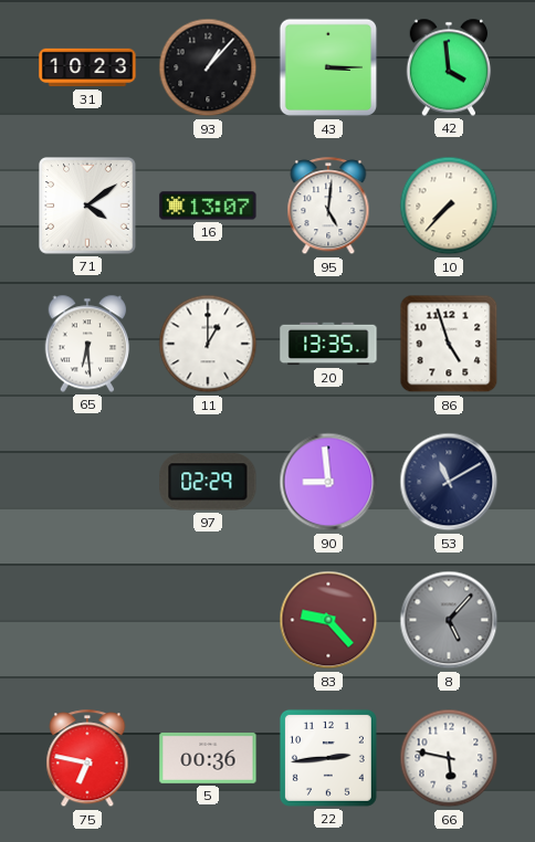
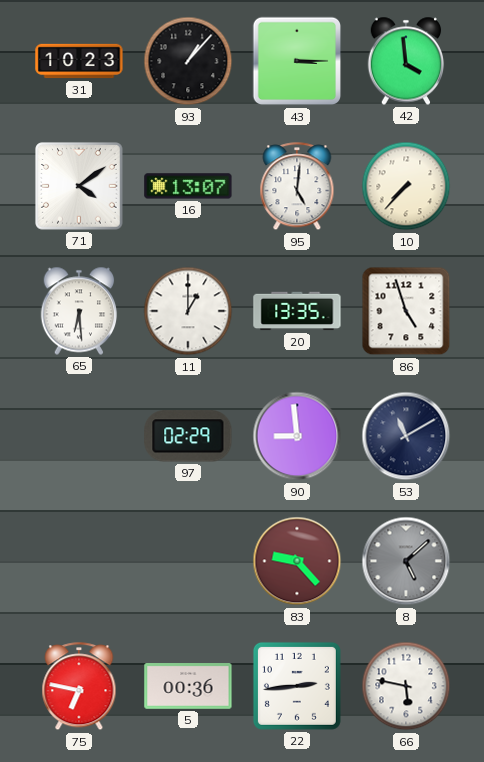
8: 5:07 -> 5:08 (406, 561)
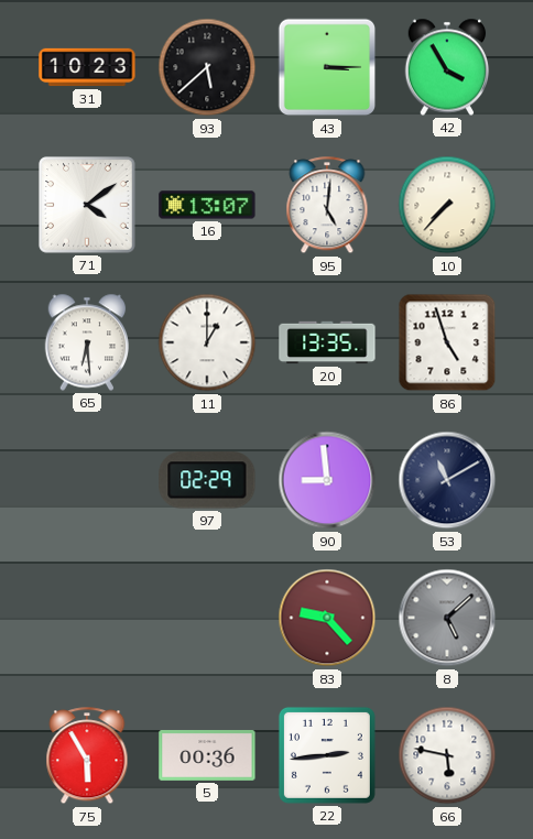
93: 1:07 -> 5:38 (207, 67)
42: 3:59 -> 3:55 (447, 67)
75: 6:47 -> 5:55 (87, 756)
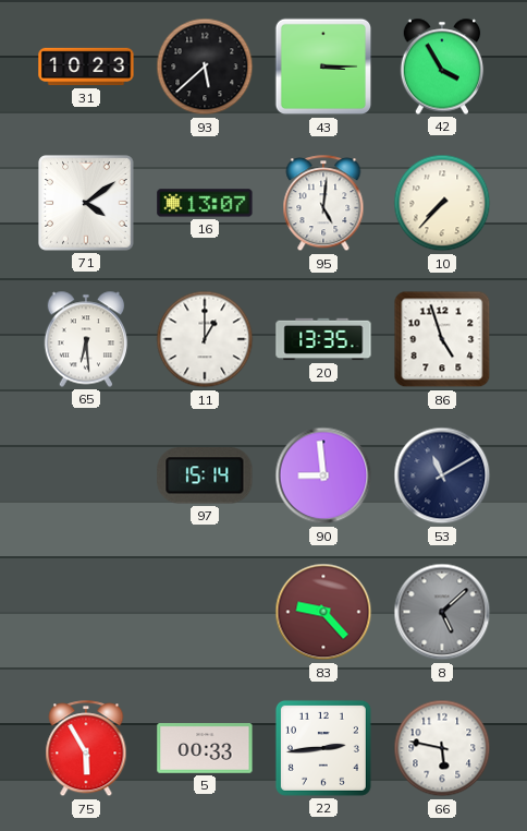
97: 02:29 -> 15:14 (205, 475)
5: 00:36 -> 00:33 (205, 749)
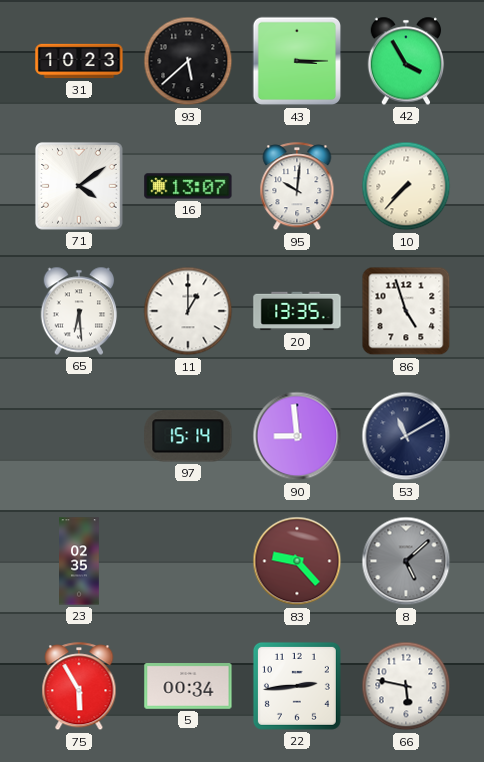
95: 5:01 -> 10:01 (297, 187)
23: none -> 02:35 (79, 561)
5: 00:33 -> 00:34 (188, 687)
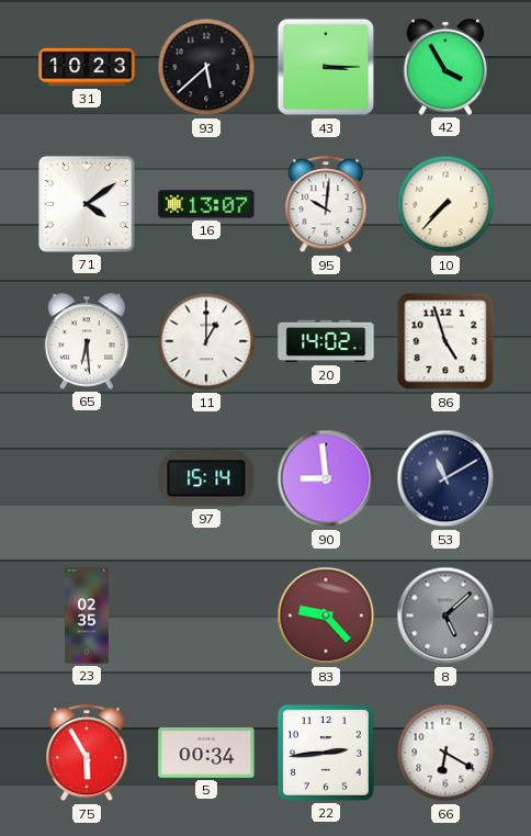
20: 13:35 -> 14:02 (326, 341)
66: 5:47 -> 6:20 (445, 753)
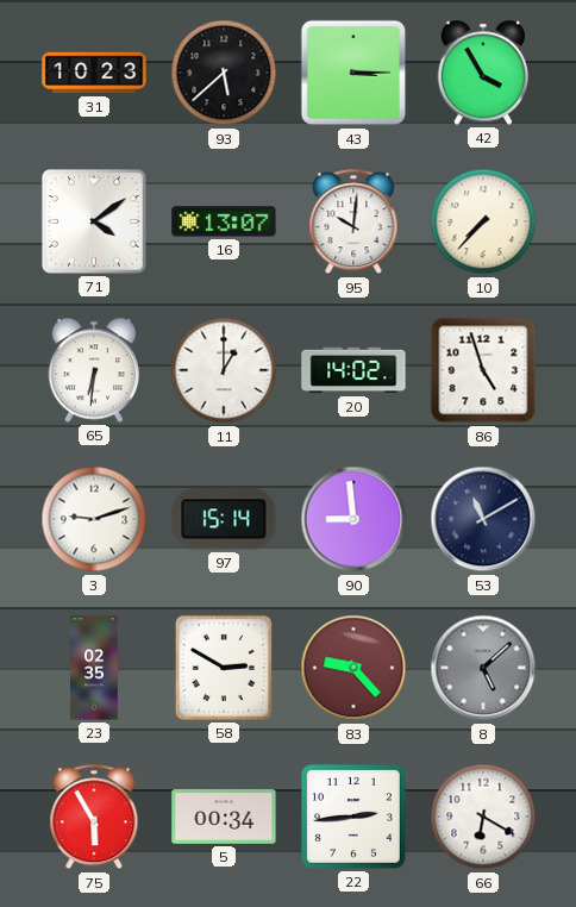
65: 6:29 -> 6:31 (94, 370)
3: none -> 9:12 (94, 519)
58: none -> 2:50 (224, 668)
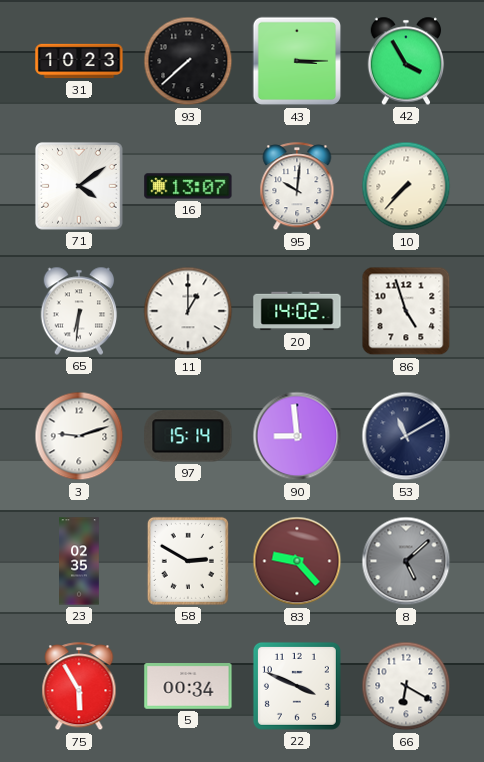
93: 5:38 -> 7:38 (188, 61)
22: 2:44 -> 3:49 (297, 686)
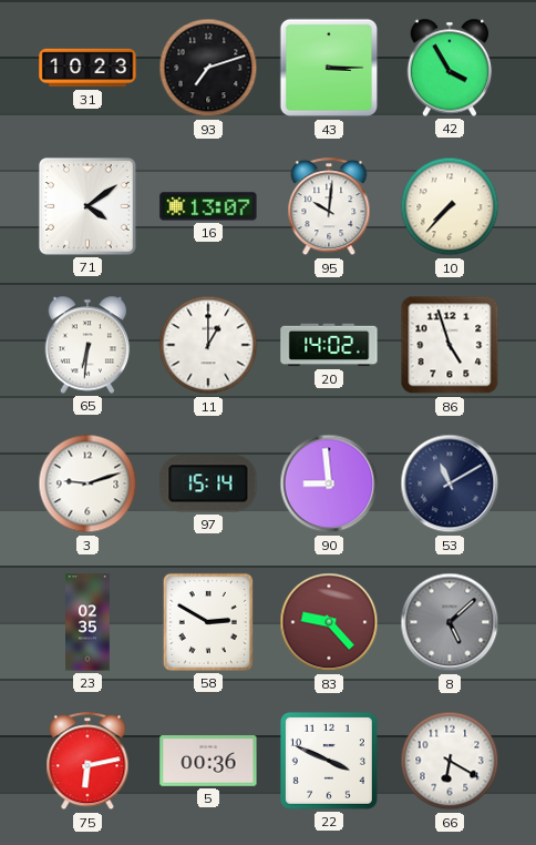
93: 7:38 -> 7:12 (208, 68)
75: 5:55 -> 6:13 (87, 762)
5: 00:34 -> 00:36 (208, 762)
